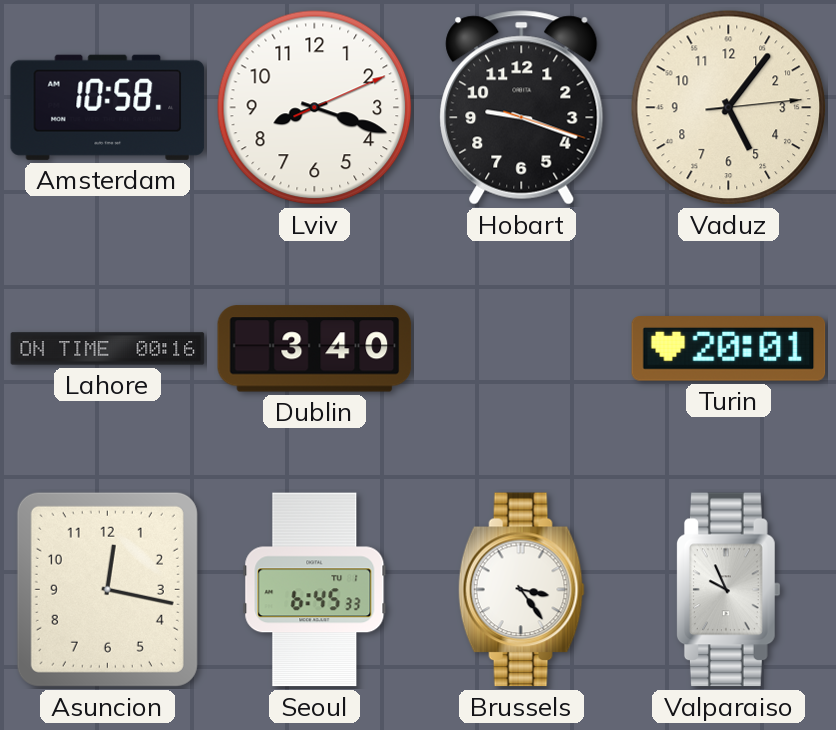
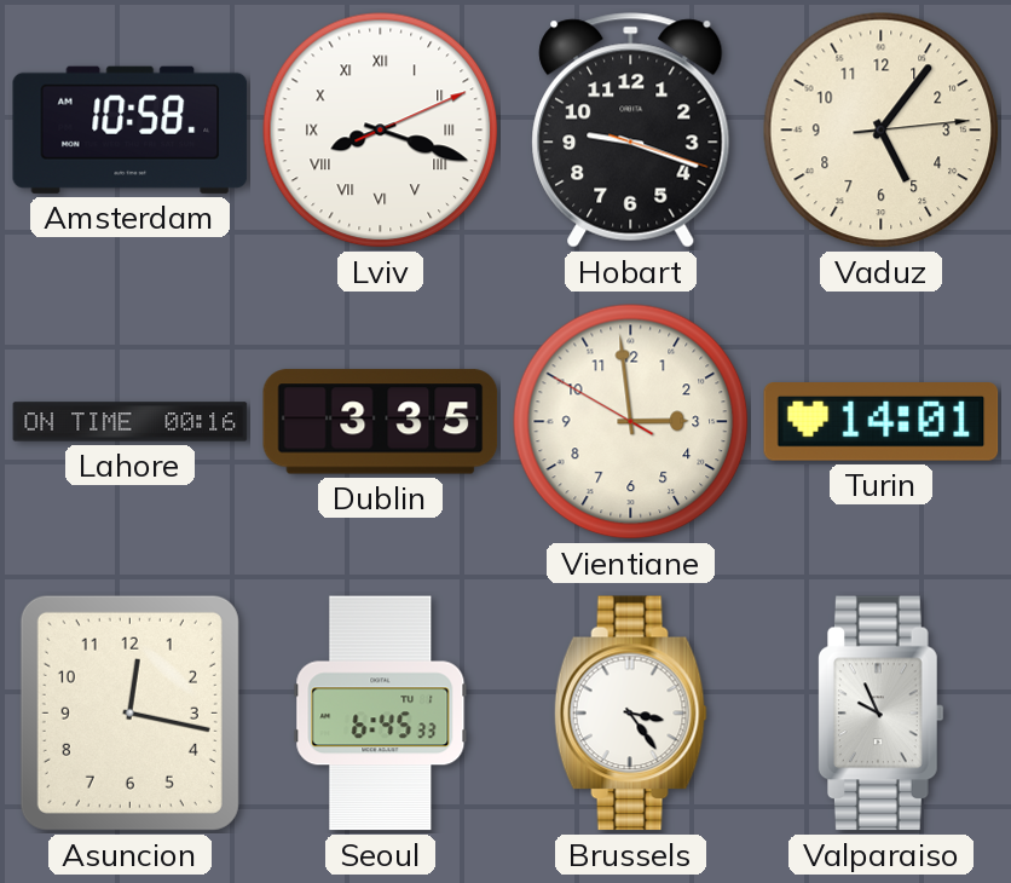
Lviv numerals: Arabic -> Roman (381, 131)
Dublin: 3:40 -> 3:35 (381, 422)
Vientiane: none -> 2:58 (631, 422)
Turin: 20:01 -> 14:01 (882, 422)
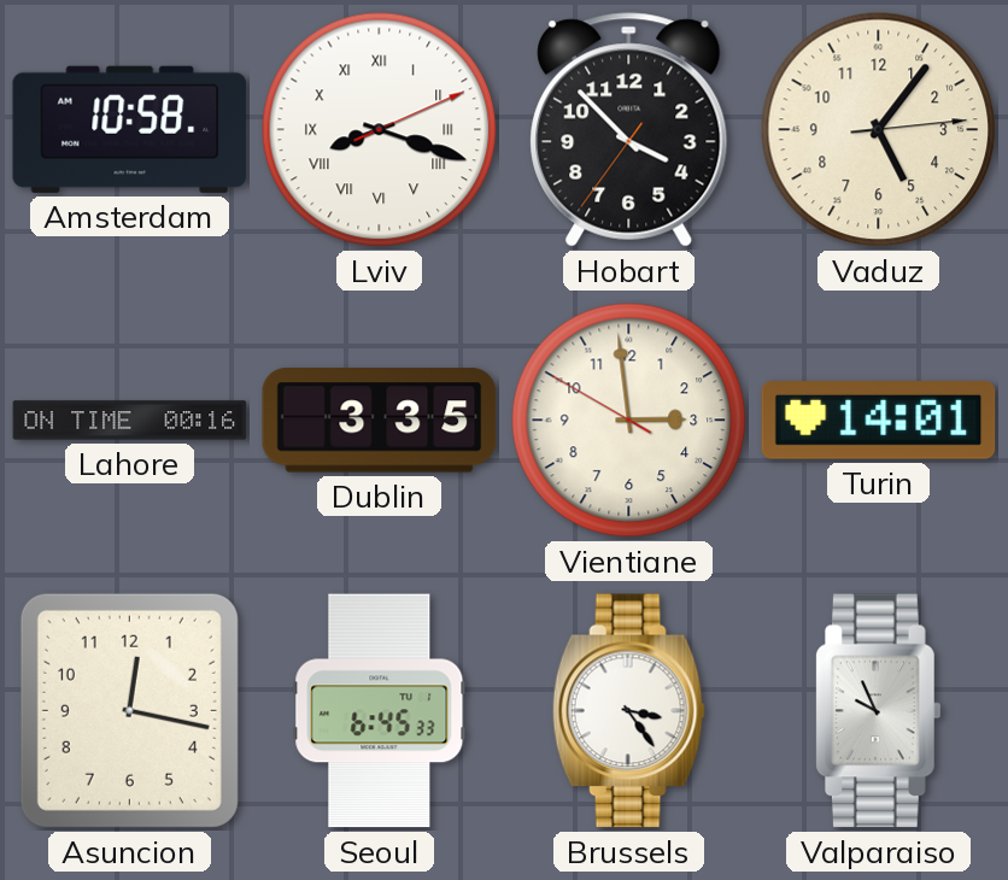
Hobart: 9:18 -> 3:52 (629, 130)
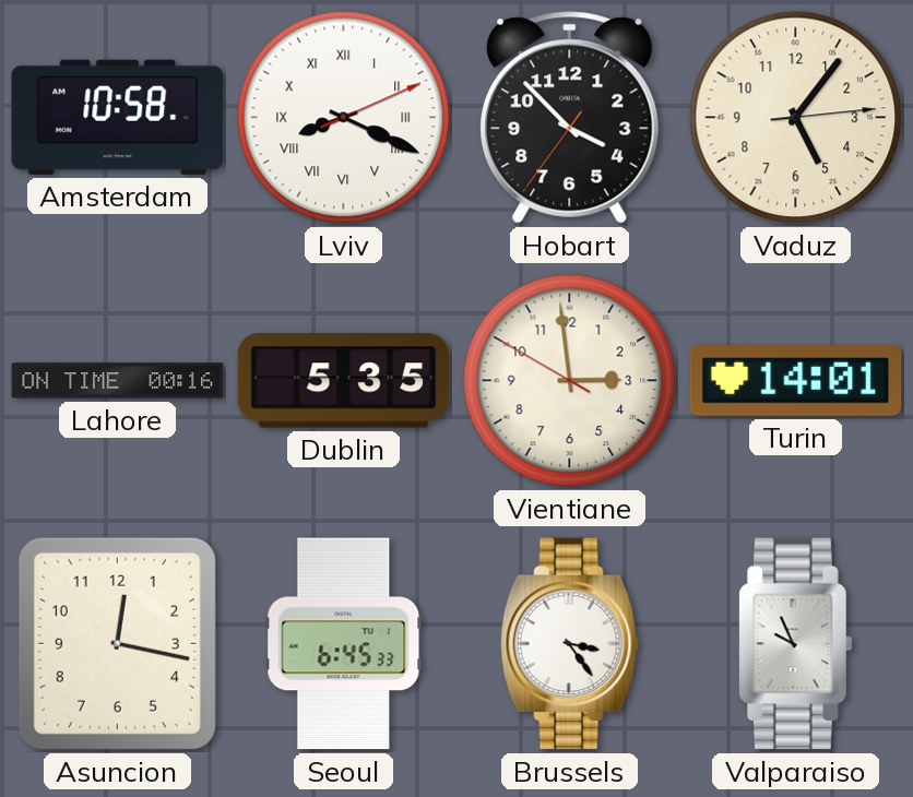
Lviv: 8:18 -> 8:19 (344, 118)
Dublin: 3:35 -> 5:35 (344, 381)
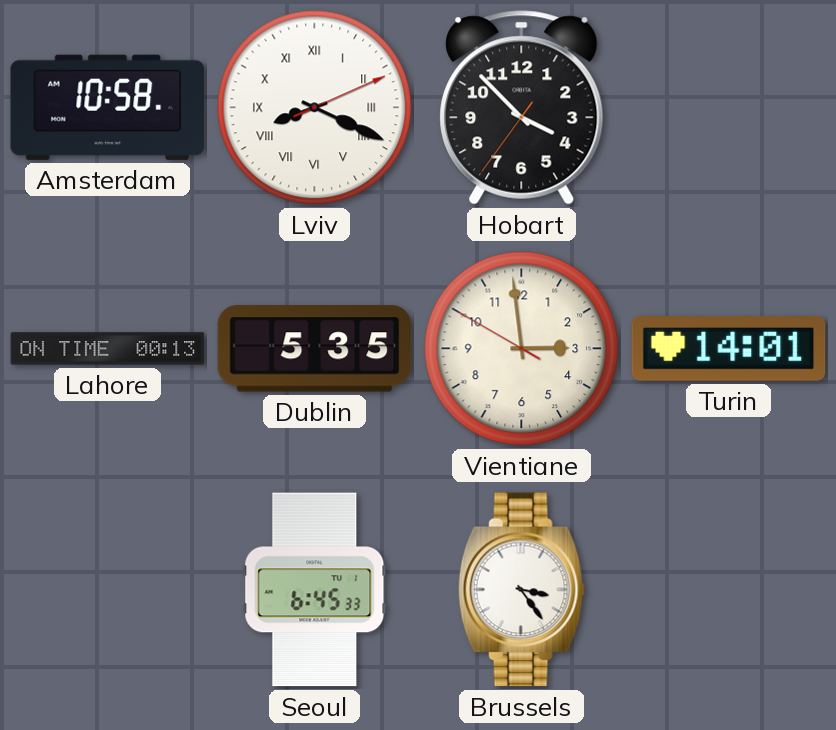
Vaduz: 5:06 -> none (796, 118)
Lahore: 00:16 -> 00:13 (108, 349)
Asuncion: 12:17 -> none (117, 643)
Valparaiso: 9:56 -> none (795, 644)
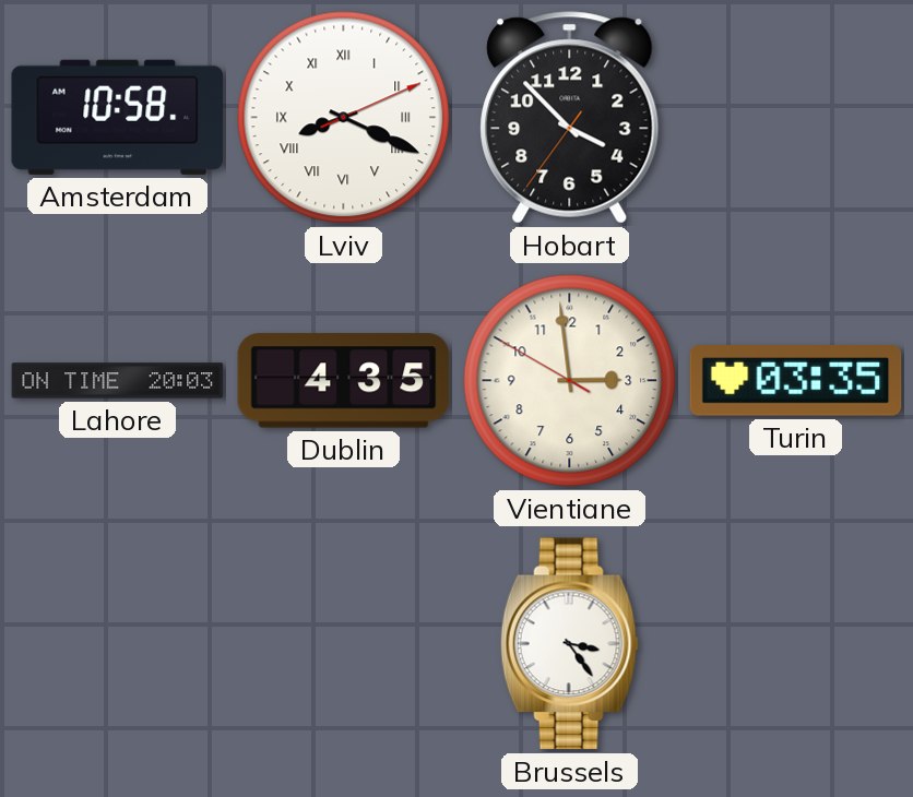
Lahore: 00:13 -> 20:03 (118, 381)
Dublin: 5:35 -> 4:35 (344, 381)
Turin: 14:01 -> 03:35 (796, 381)
Seoul: 6:45 -> none (315, 590)
